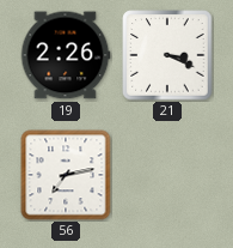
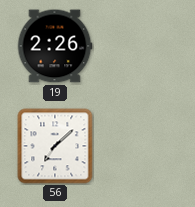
21: 3:19 -> none (167, 55)
56: 7:13 -> 7:08 (55, 146)
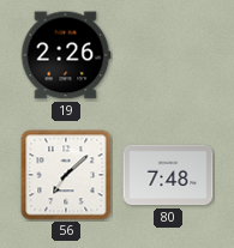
80: none -> 7:48 (168, 175)
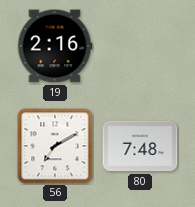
19: 2:26 -> 2:16 (55, 46)
56: 7:08 -> 7:10 (55, 146)
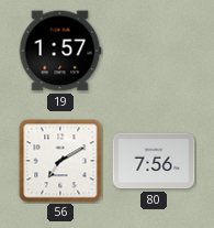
19: 2:16 -> 1:57 (60, 51)
80: 7:48 -> 7:56 (154, 161)
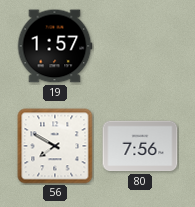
56: 7:10 -> 7:50 (55, 146)
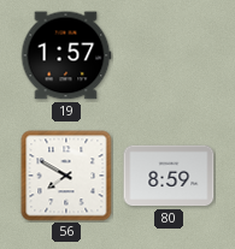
80: 7:56 -> 8:59 (169, 176)
